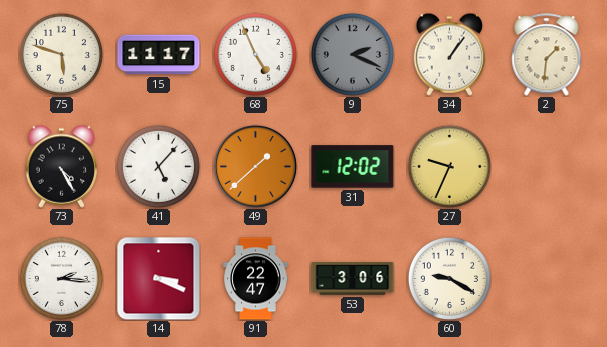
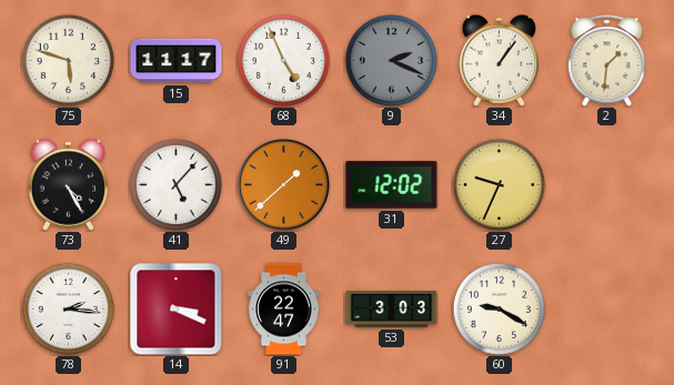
53: 3:06 -> 3:03 (392, 310)
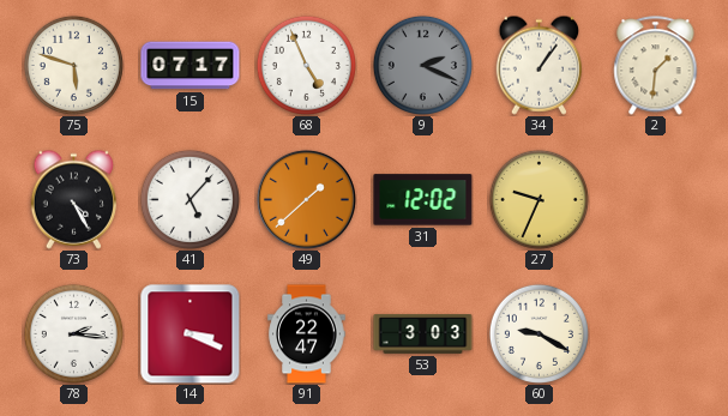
15: 11:17 -> 07:17 (191, 66)
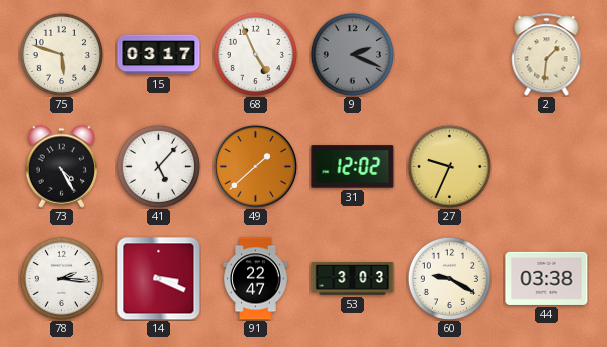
15: 07:17 -> 03:17 (159, 55)
34: 1:06 -> none (540, 65)
44: none -> 03:38 (547, 278)
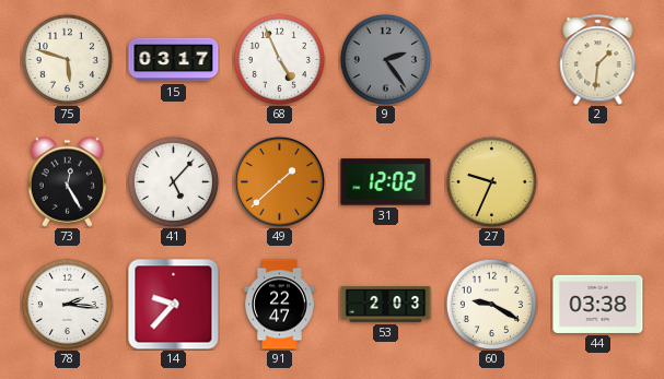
9: 2:19 -> 2:24 (385, 59)
73: 4:25 -> 12:25 (68, 181)
14: 3:19 -> 9:37 (174, 305)
53: 3:03 -> 2:03 (386, 305)
